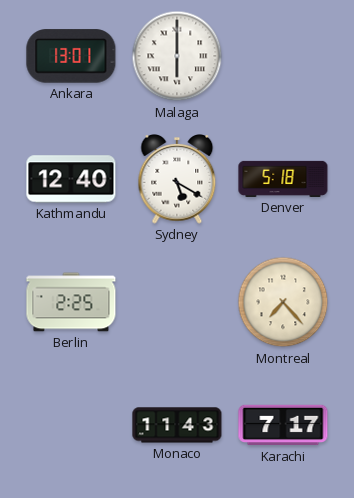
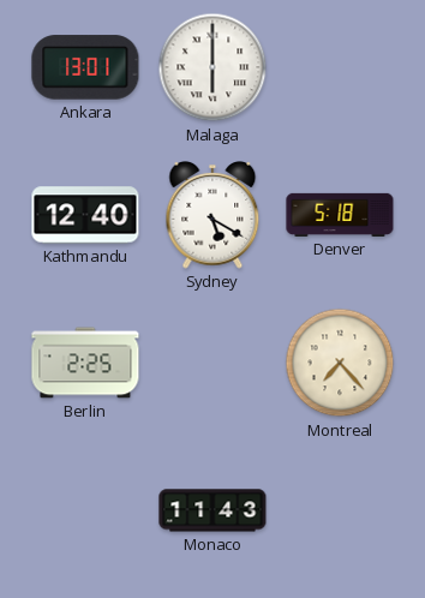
Karachi: 7:17 -> none (283, 425)
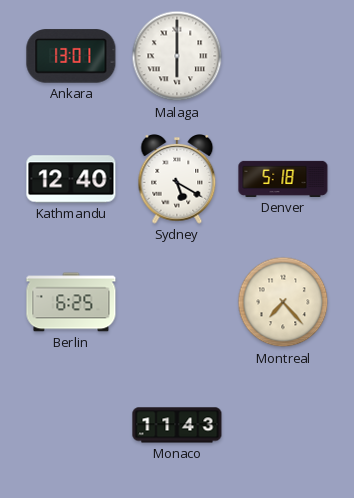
Berlin: 2:25 -> 6:25 (71, 302)
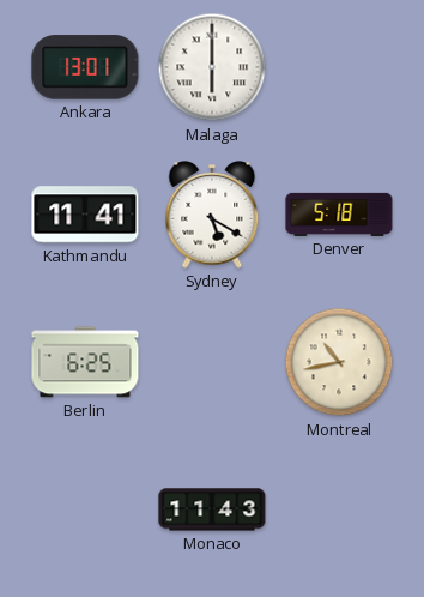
Kathmandu: 12:40 -> 11:41 (85, 215)
Montreal: 7:23 -> 10:43 (339, 362)
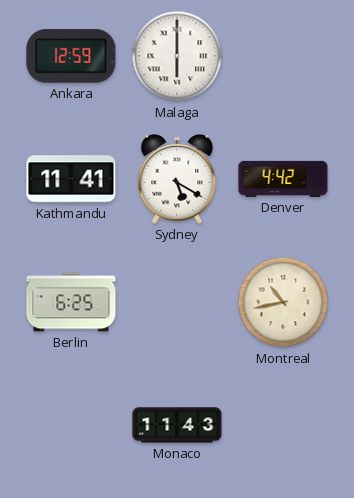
Ankara: 13:01 -> 12:59 (71, 56)
Denver: 5:18 -> 4:42 (283, 179)
